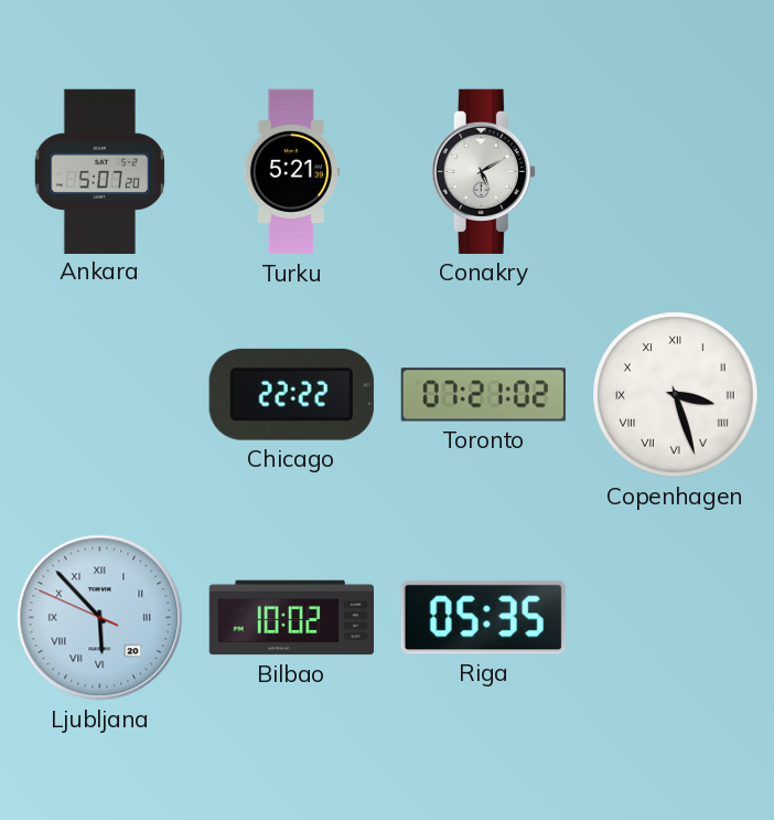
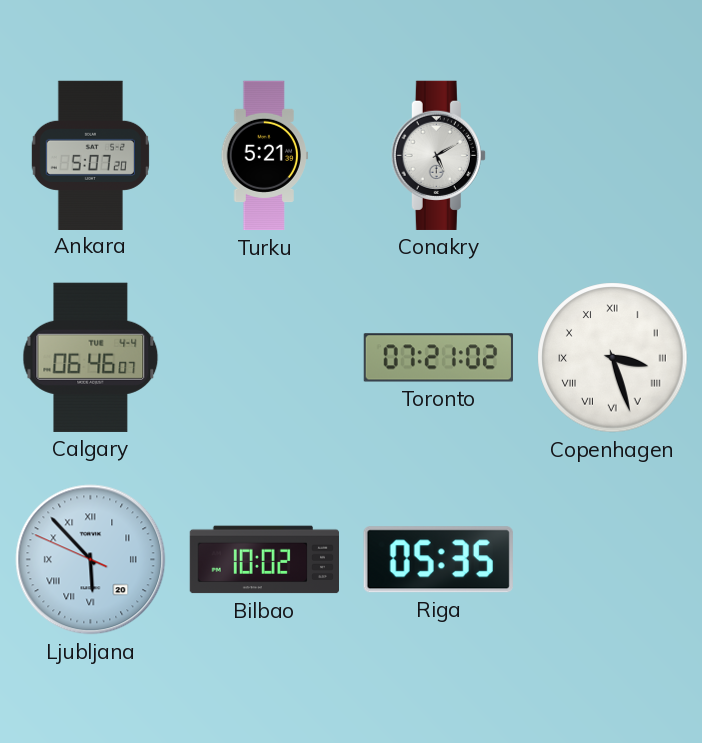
Calgary: none -> 06:46 (91, 357)
Chicago: 22:22 -> none (291, 394)
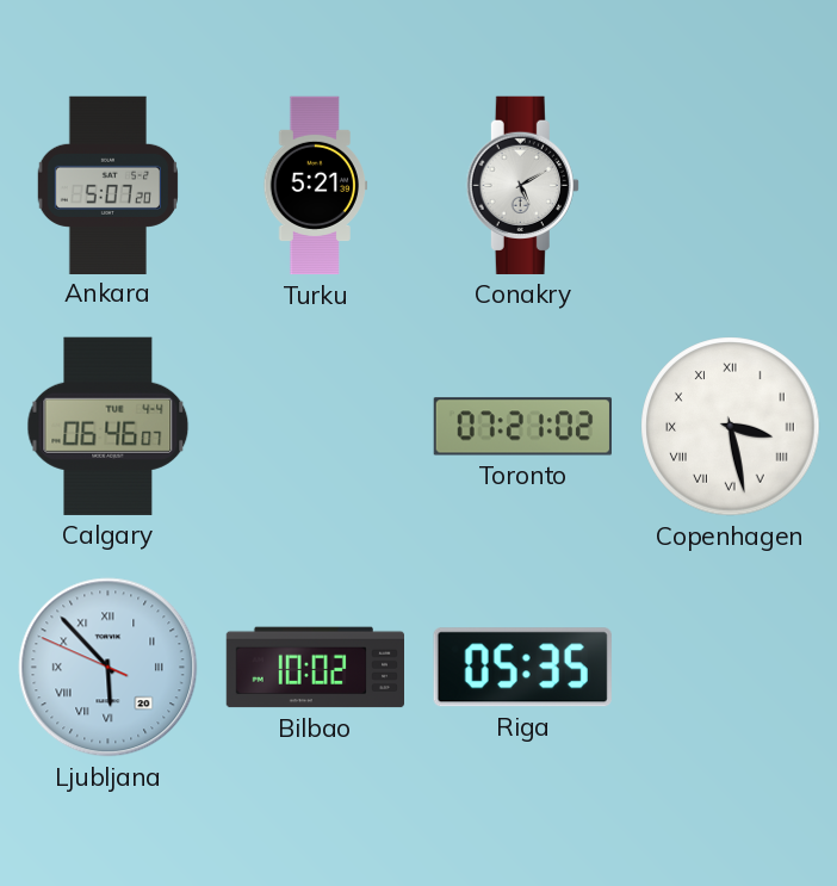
Copenhagen: 3:27 -> 3:28 (731, 427)
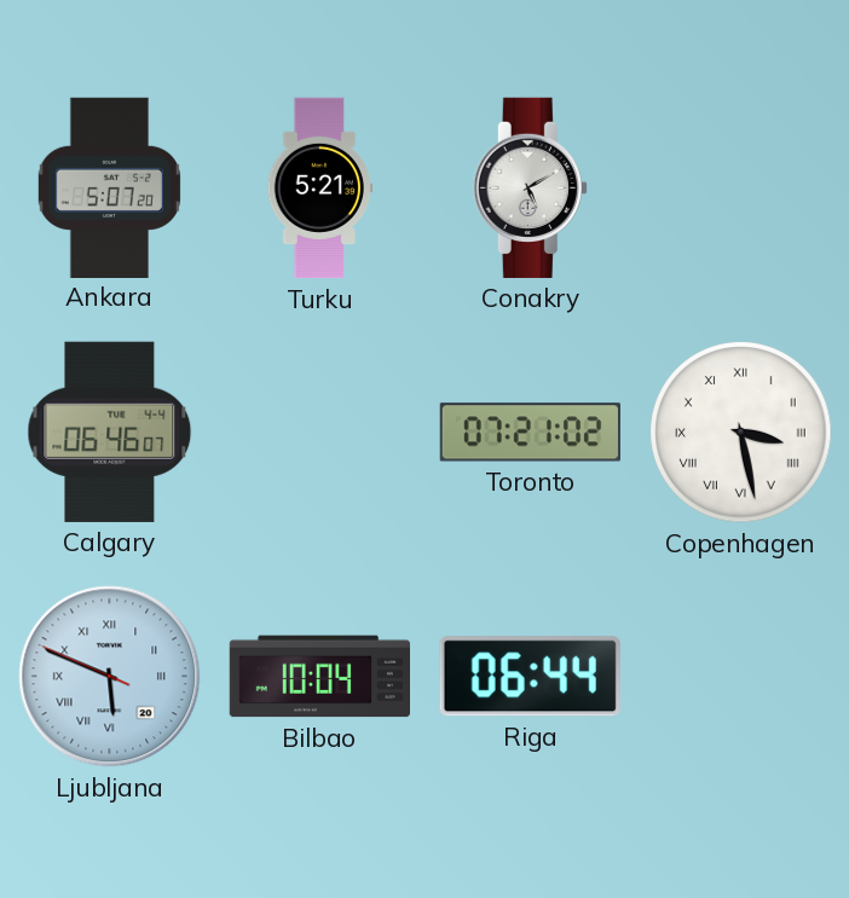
Ljubljana: 5:52 -> 5:48 (110, 677)
Bilbao: 10:02 -> 10:04 (319, 677)
Riga: 05:35 -> 06:44 (530, 677)
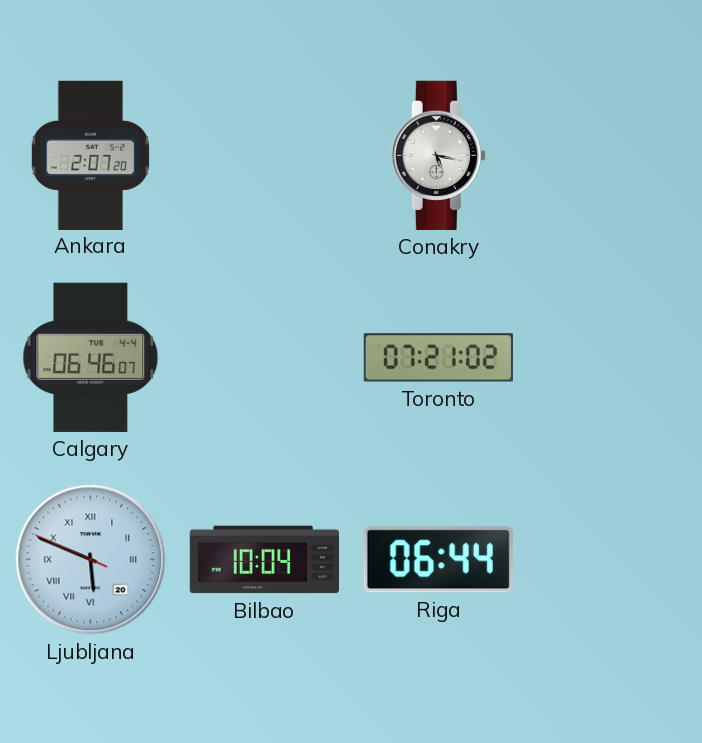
Ankara: 5:07 -> 2:07 (90, 155)
Turku: 5:21 -> none (319, 189)
Conakry: 5:10 -> 5:17 (438, 155)
Copenhagen: 3:28 -> none (741, 433)
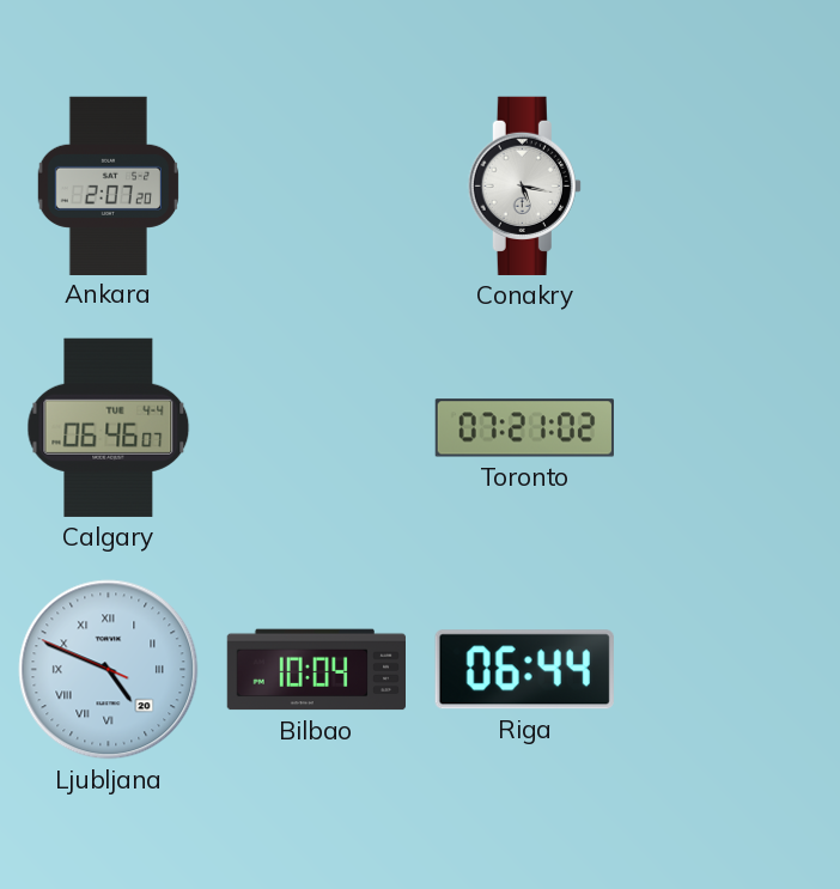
Ljubljana: 5:48 -> 4:48 (109, 670)
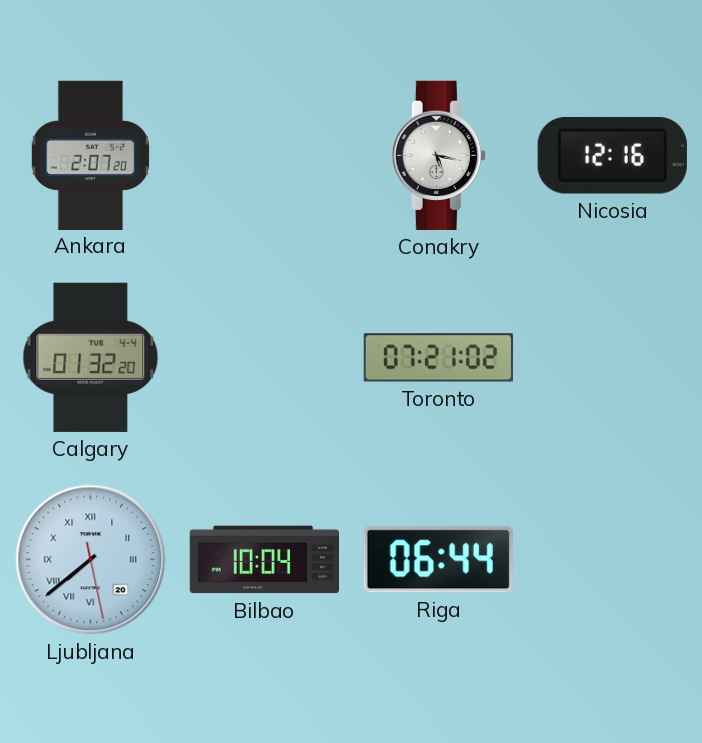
Nicosia: none -> 12:16 (612, 155)
Calgary: 06:46 -> 01:32 (91, 357)
Ljubljana: 4:48 -> 7:38 (91, 560)
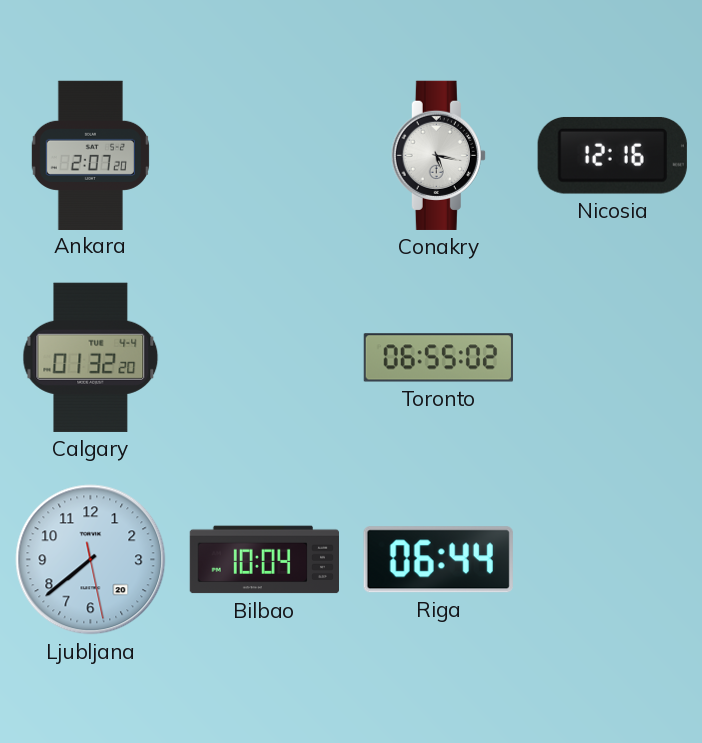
Toronto: 07:21 -> 06:55 (438, 358)
Ljubljana numerals: Roman -> Arabic (91, 560)
